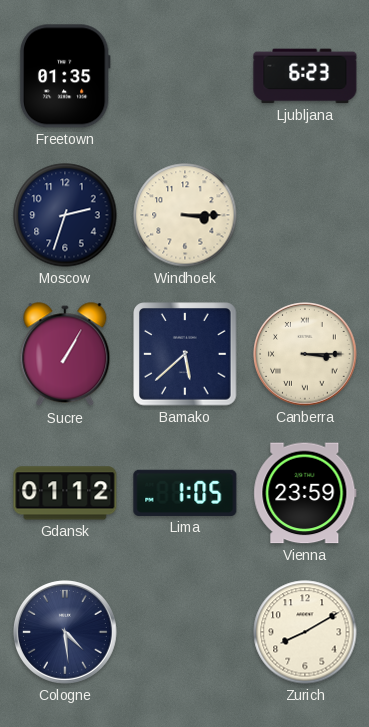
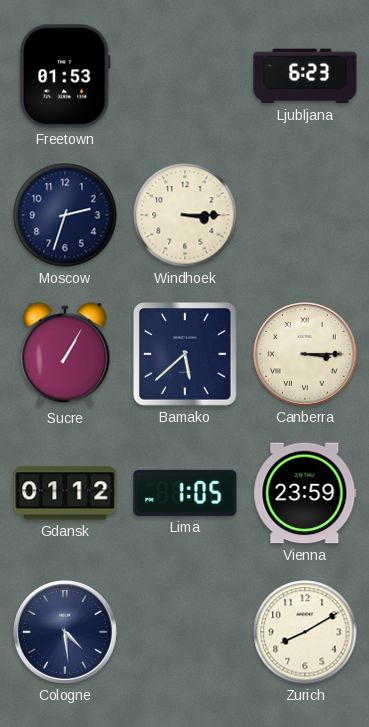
Freetown: 01:35 -> 01:53 (65, 76)
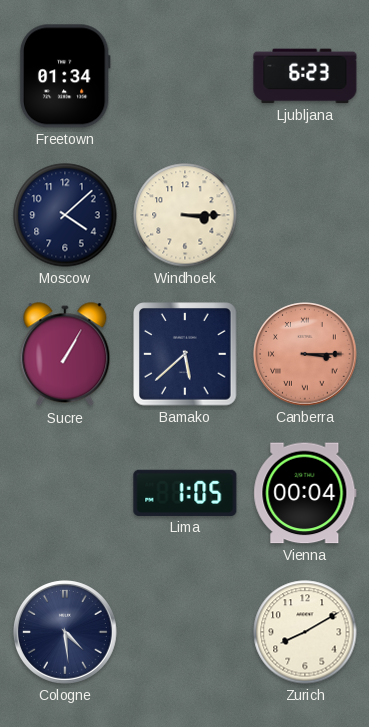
Freetown: 01:53 -> 01:34 (65, 76)
Moscow: 2:33 -> 4:08 (65, 215)
Canberra dial: cream -> salmon (306, 355)
Gdansk: 01:12 -> none (65, 493)
Vienna: 23:59 -> 00:04 (305, 493)
